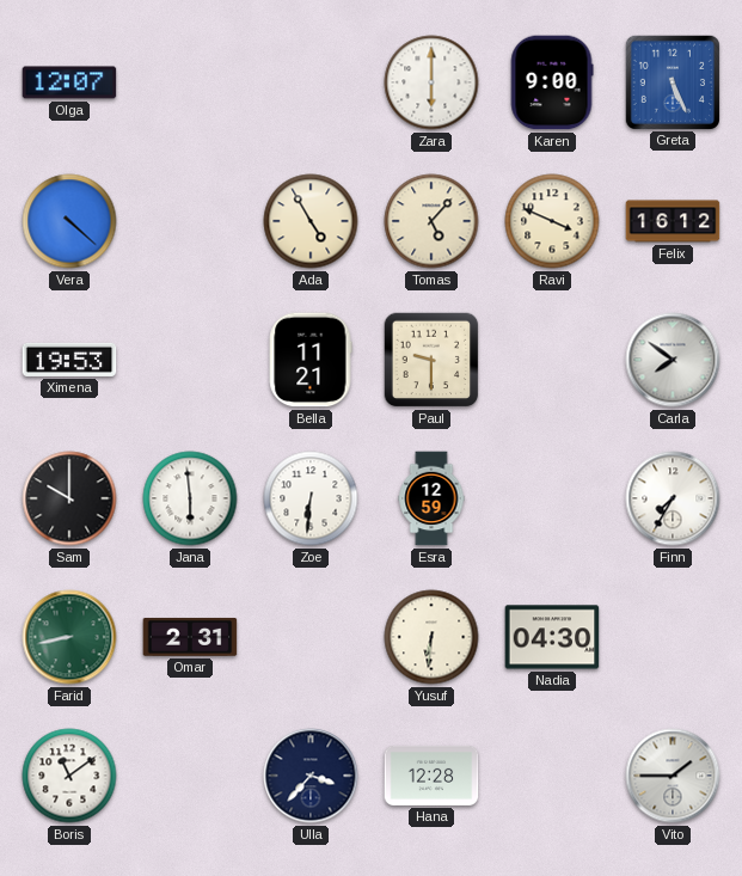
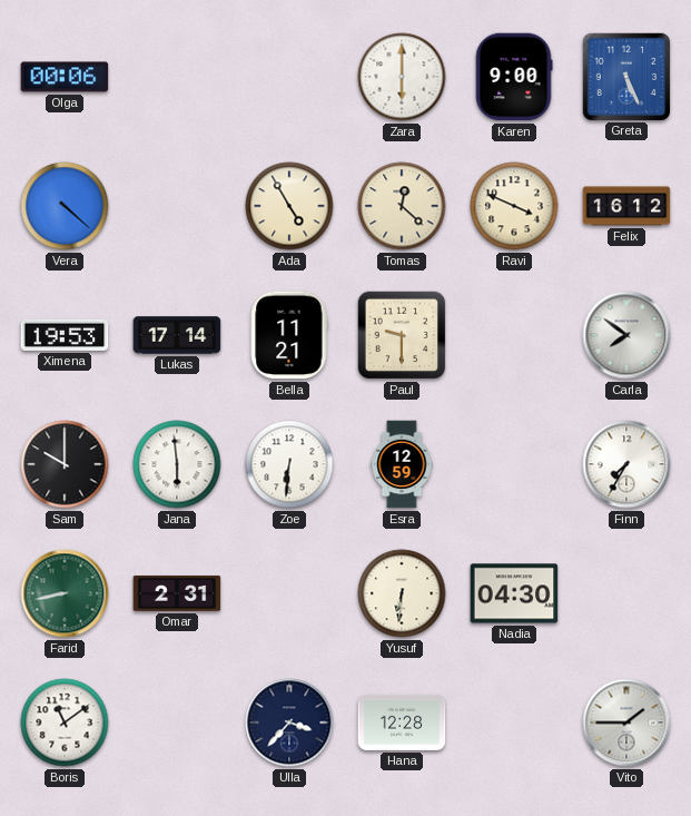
Olga: 12:07 -> 00:06 (65, 77)
Tomas: 5:07 -> 12:22 (402, 206)
Lukas: none -> 17:14 (177, 335)
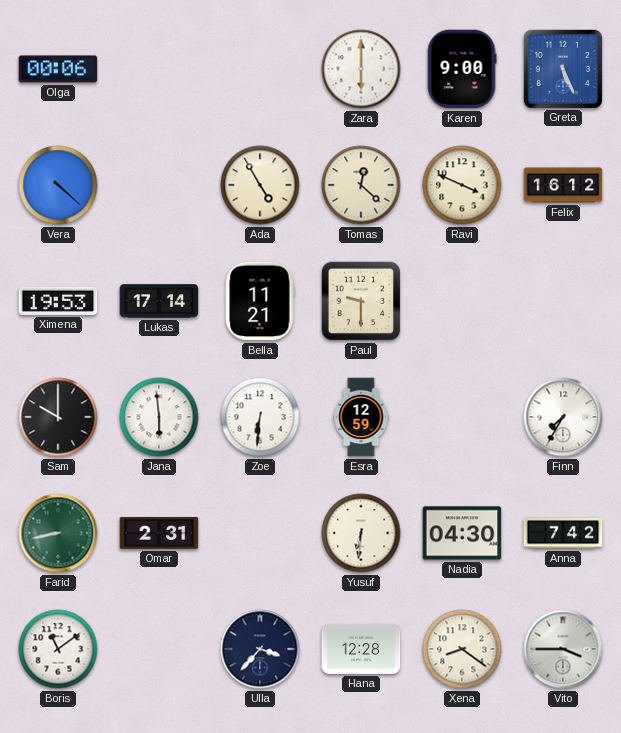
Carla: 7:51 -> none (626, 335)
Anna: none -> 7:42 (563, 533)
Xena: none -> 8:21 (462, 649)
Vito: 1:45 -> 3:45 (563, 649)
